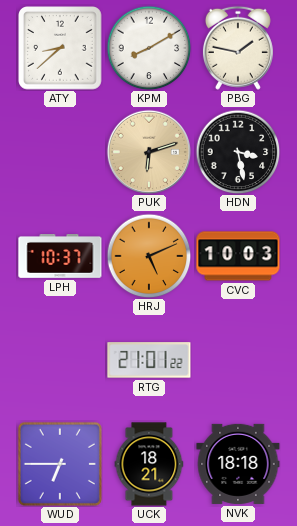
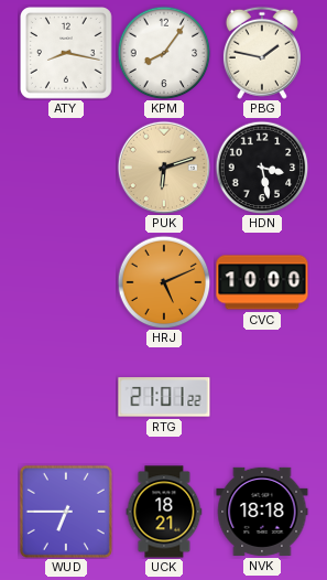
ATY: 8:38 -> 8:17 (67, 54)
KPM: 8:10 -> 8:06 (164, 53)
LPH: 10:37 -> none (60, 257)
CVC: 10:03 -> 10:00 (262, 282)
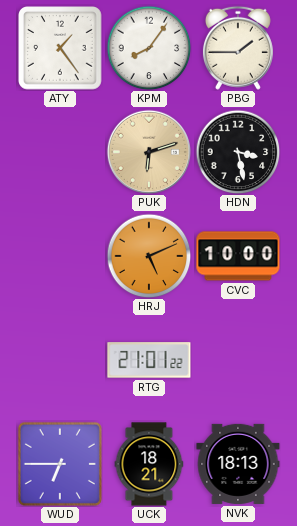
ATY: 8:17 -> 1:24 (61, 49)
PBG: 1:47 -> 1:45 (238, 48)
NVK: 18:18 -> 18:13 (238, 464)
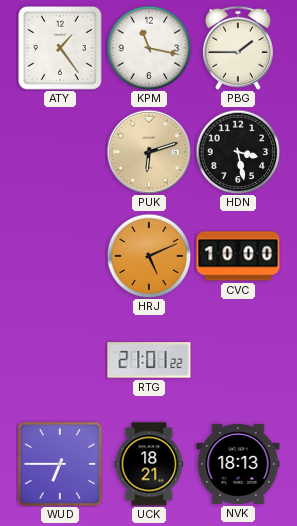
KPM: 8:06 -> 11:17 (149, 48)
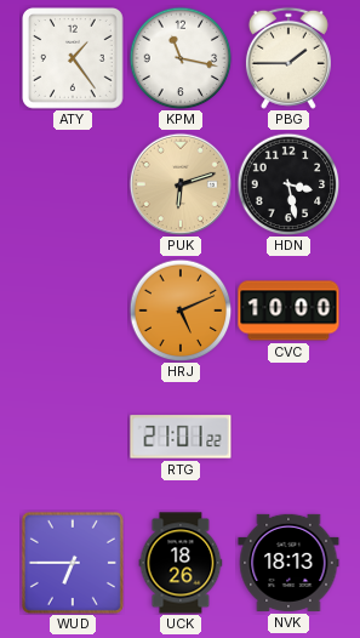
UCK: 18:21 -> 18:26 (181, 563)
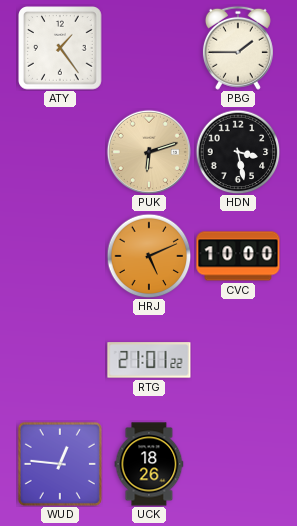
KPM: 11:17 -> none (181, 58)
WUD: 6:45 -> 12:46 (60, 464)
NVK: 18:13 -> none (288, 563)
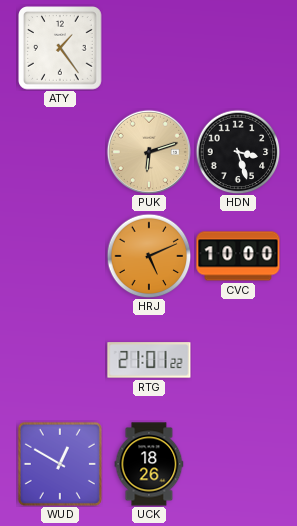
PBG: 1:45 -> none (238, 48)
HDN: 3:28 -> 3:27 (238, 152)
WUD: 12:46 -> 12:50 (60, 464)
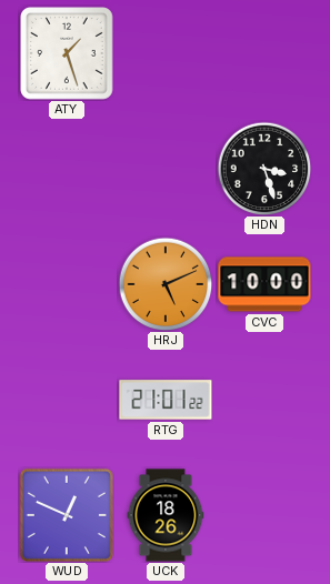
ATY: 1:24 -> 1:27 (68, 54)
PUK: 6:12 -> none (148, 151)
WUD: 12:50 -> 12:49 (67, 515)
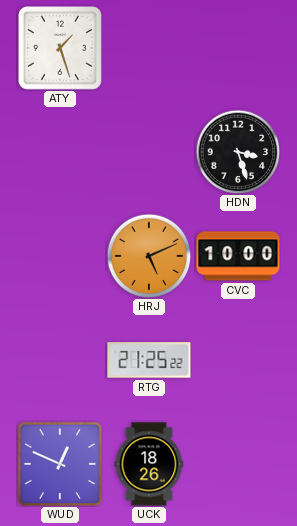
RTG: 21:01 -> 21:25 (149, 360)
